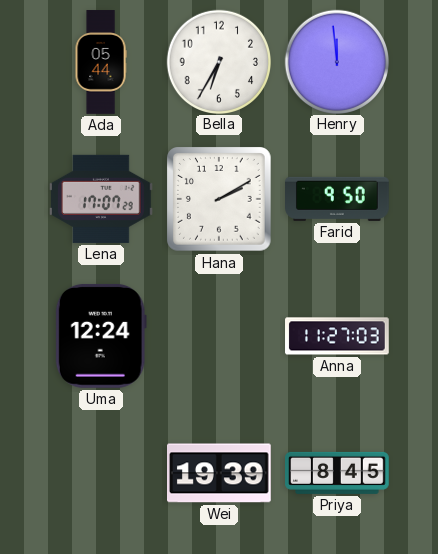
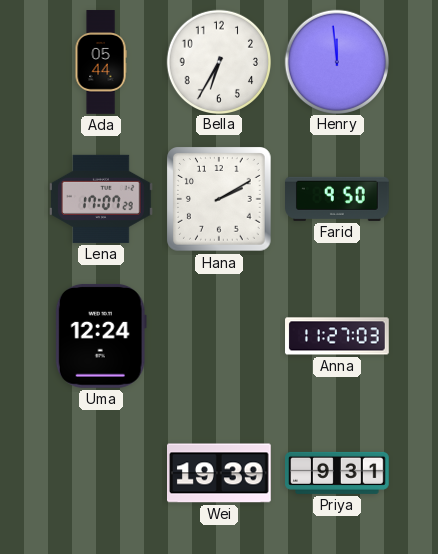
Priya: 8:45 -> 9:31 (338, 473)
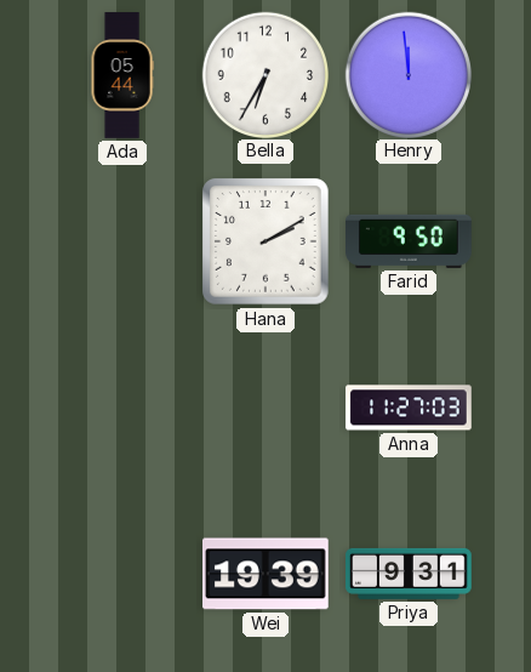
Lena: 17:07 -> none (102, 199)
Uma: 12:24 -> none (101, 336)
